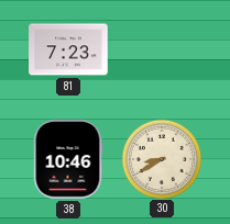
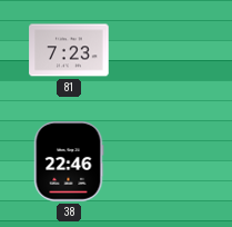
38: 10:46 -> 22:46 (69, 161)
30: 8:40 -> none (161, 158)
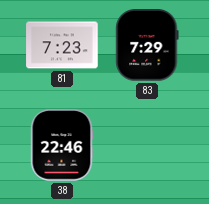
83: none -> 7:29 (147, 45)
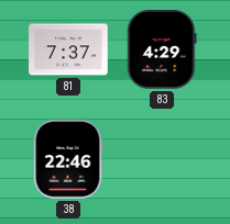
81: 7:23 -> 7:37 (68, 49)
83: 7:29 -> 4:29 (162, 49)
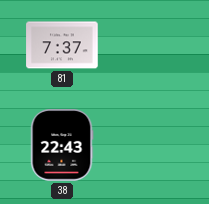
83: 4:29 -> none (162, 49)
38: 22:46 -> 22:43 (62, 145)
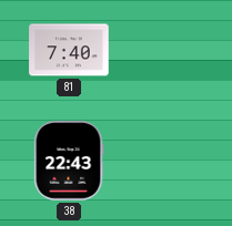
81: 7:37 -> 7:40 (69, 50)
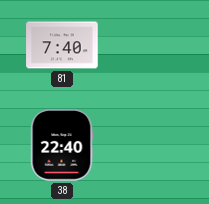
38: 22:43 -> 22:40 (62, 145)
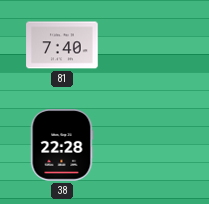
38: 22:40 -> 22:28 (62, 145)
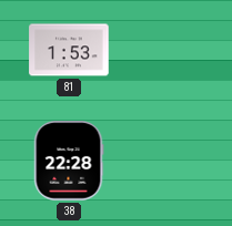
81: 7:40 -> 1:53 (69, 50)
